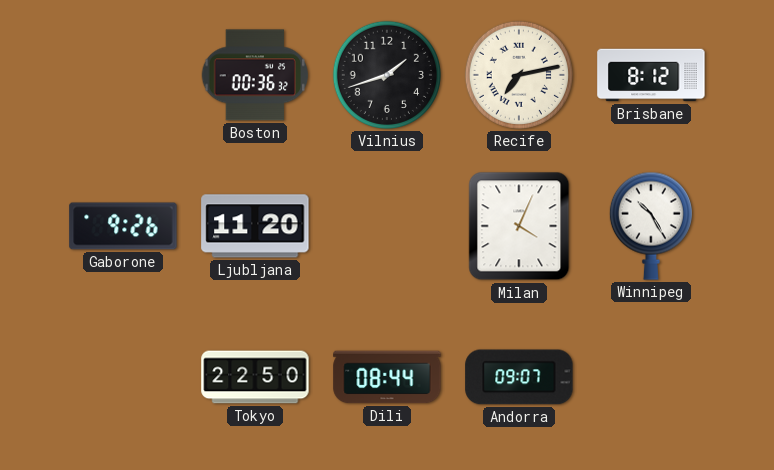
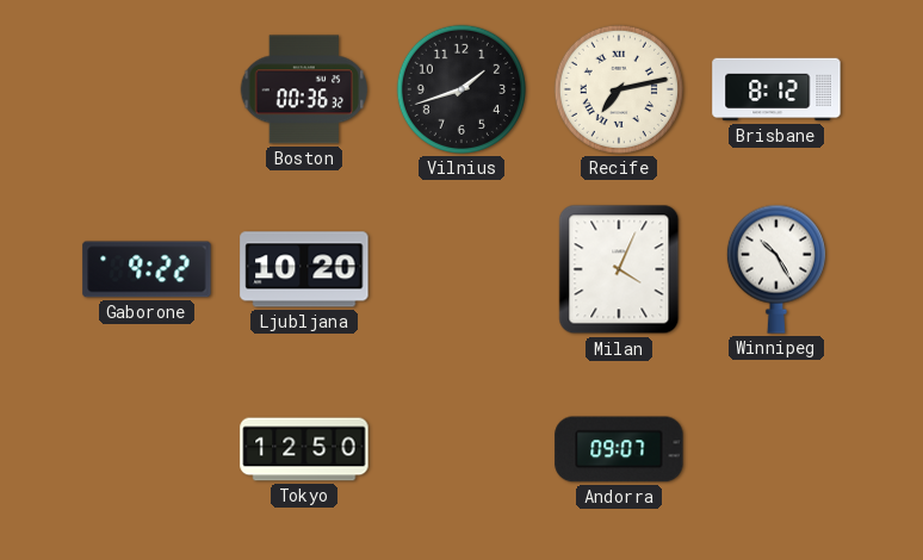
Gaborone: 9:26 -> 9:22 (147, 269)
Ljubljana: 11:20 -> 10:20 (304, 269)
Tokyo: 22:50 -> 12:50 (304, 449)
Dili: 08:44 -> none (387, 377)
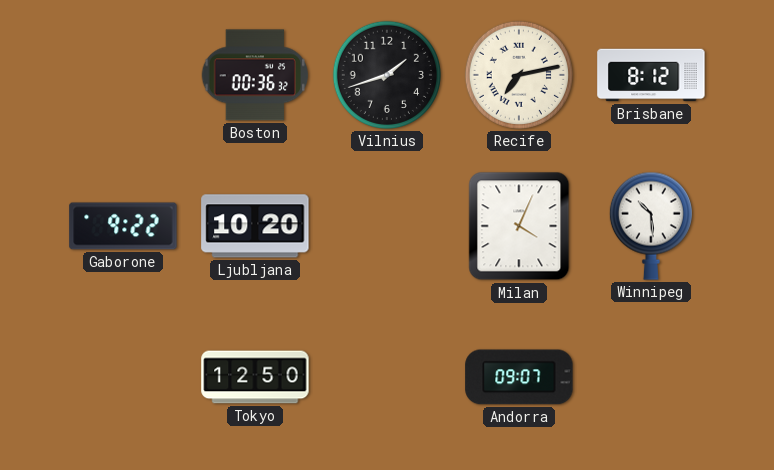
Winnipeg: 10:25 -> 10:29 (651, 226)
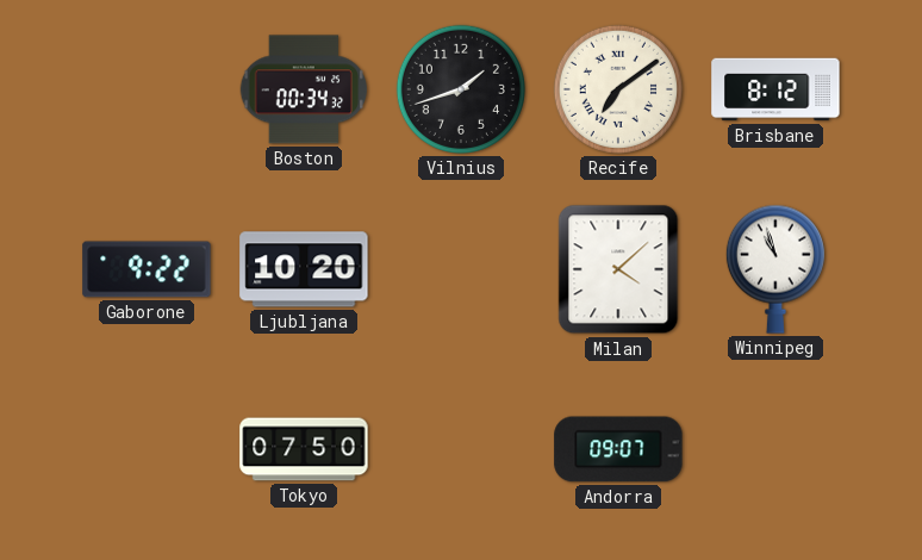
Boston: 00:36 -> 00:34 (304, 89)
Recife: 7:13 -> 7:09 (618, 89)
Milan: 4:04 -> 4:08 (618, 269)
Winnipeg: 10:29 -> 10:57 (775, 269)
Tokyo: 12:50 -> 07:50 (304, 449)
